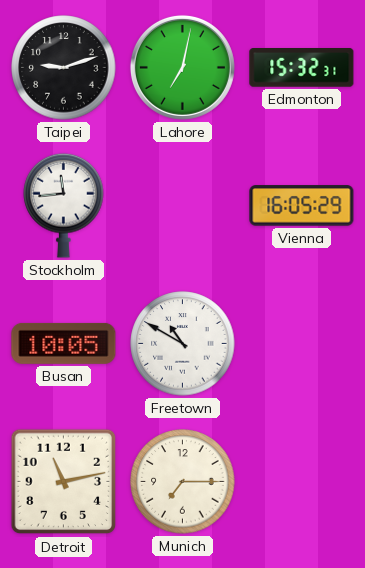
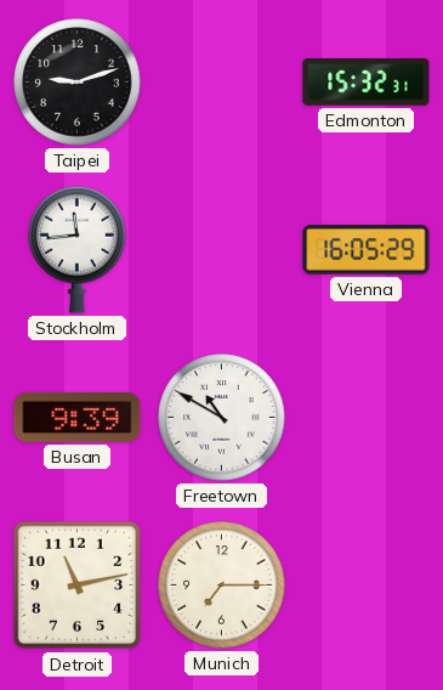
Lahore: 7:02 -> none (182, 67)
Busan: 10:05 -> 9:39 (78, 417)
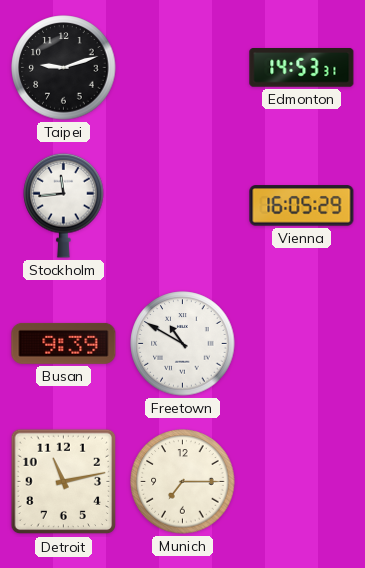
Edmonton: 15:32 -> 14:53 (302, 68)
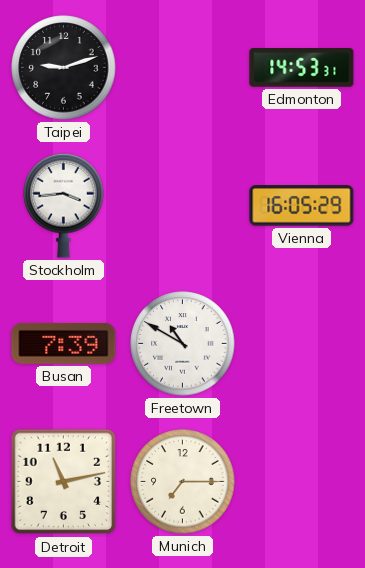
Stockholm: 11:44 -> 3:44 (64, 205)
Busan: 9:39 -> 7:39 (64, 343)
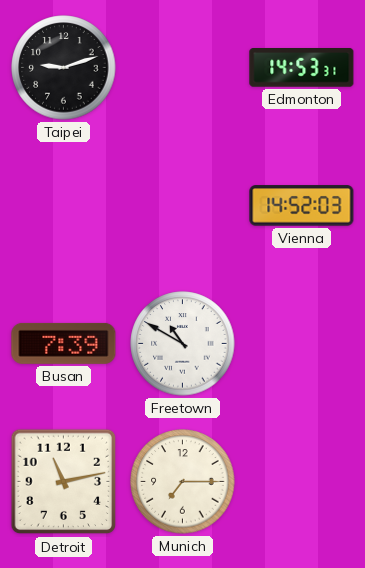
Stockholm: 3:44 -> none (64, 205)
Vienna: 16:05 -> 14:52 (302, 206)
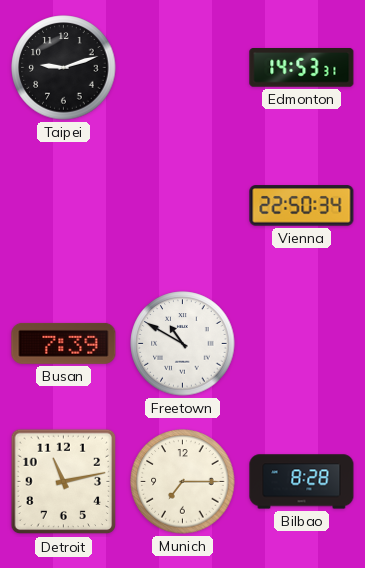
Vienna: 14:52 -> 22:50 (302, 206)
Bilbao: none -> 8:28 (302, 482)
